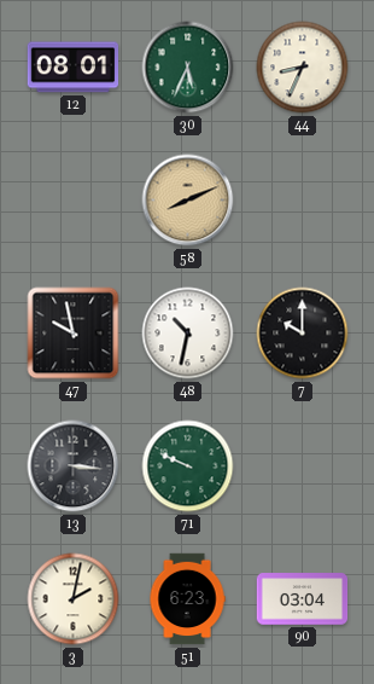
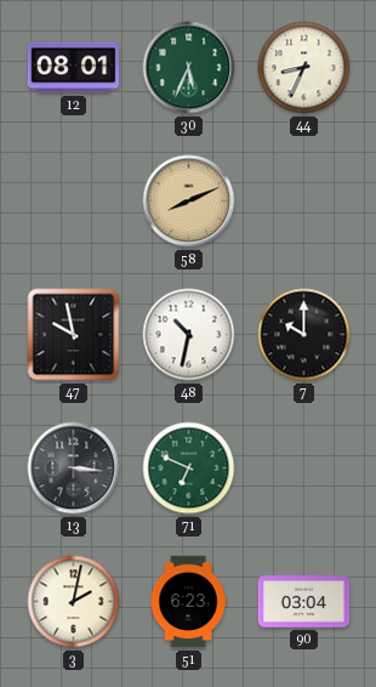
71: 9:49 -> 6:49 (189, 469)
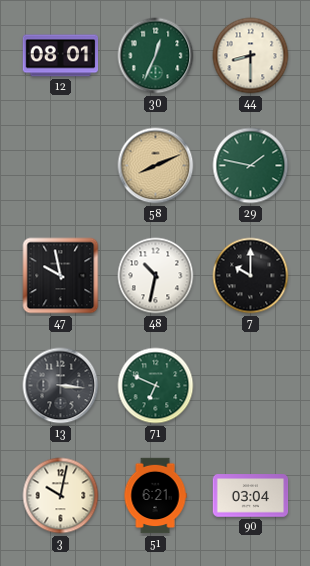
30: 5:34 -> 12:34 (156, 56)
44: 8:34 -> 8:30 (251, 56)
29: none -> 1:47 (251, 166)
3: 2:02 -> 10:02 (61, 496)
51: 6:23 -> 6:21 (155, 496)
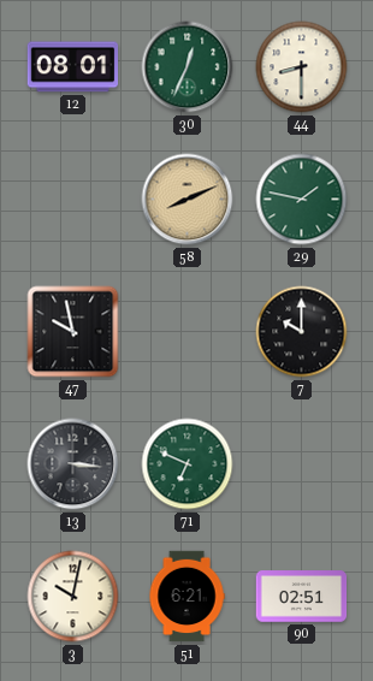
48: 10:32 -> none (156, 276)
90: 03:04 -> 02:51 (302, 597)
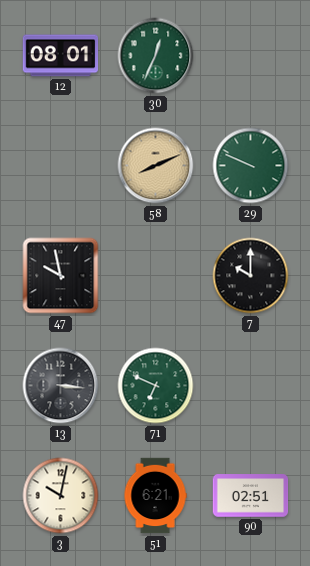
44: 8:30 -> none (302, 67)
29: 1:47 -> 9:49 (251, 166)
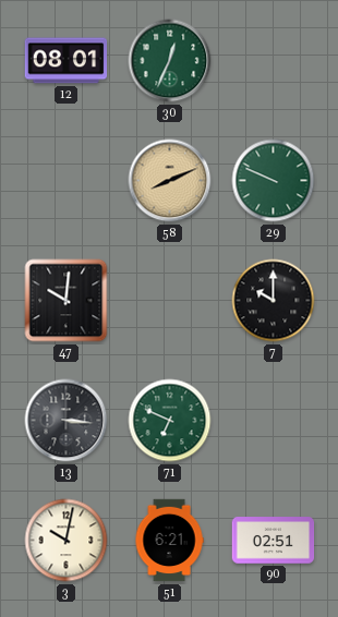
47: 9:58 -> 10:01 (67, 301)
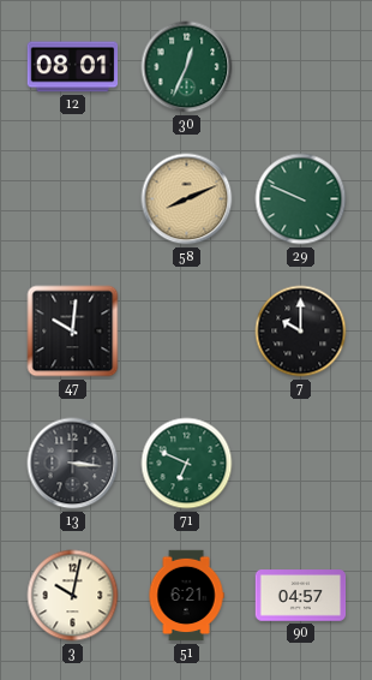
90: 02:51 -> 04:57 (301, 596)
